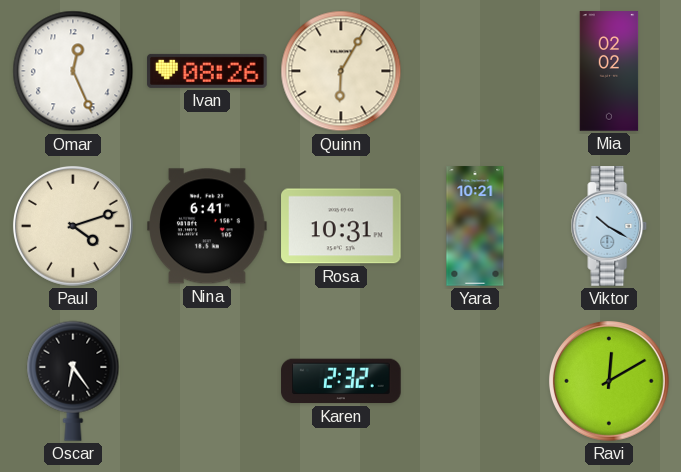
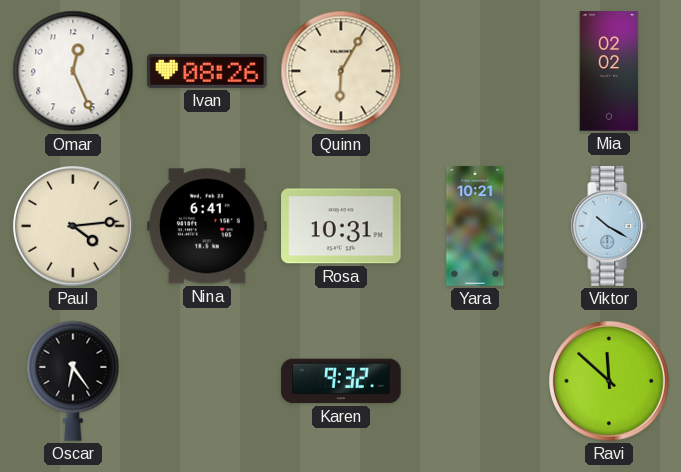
Paul: 4:12 -> 4:14 (73, 226)
Karen: 2:32 -> 9:32 (341, 381)
Ravi: 12:10 -> 11:52 (609, 381)
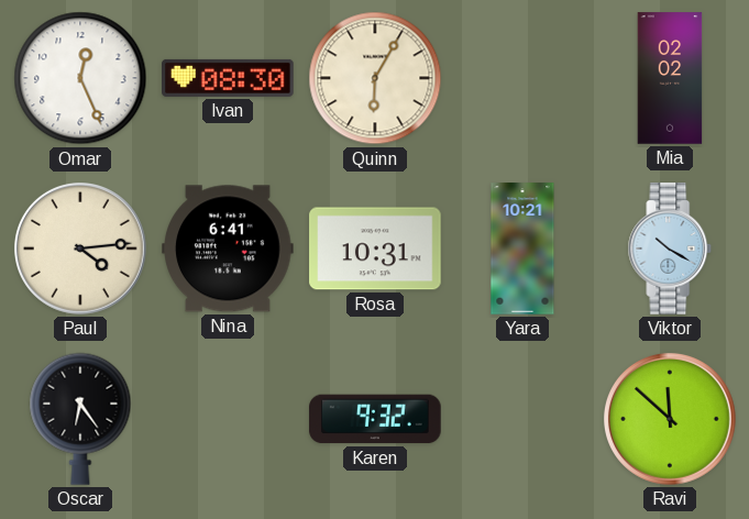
Ivan: 08:26 -> 08:30 (228, 78)
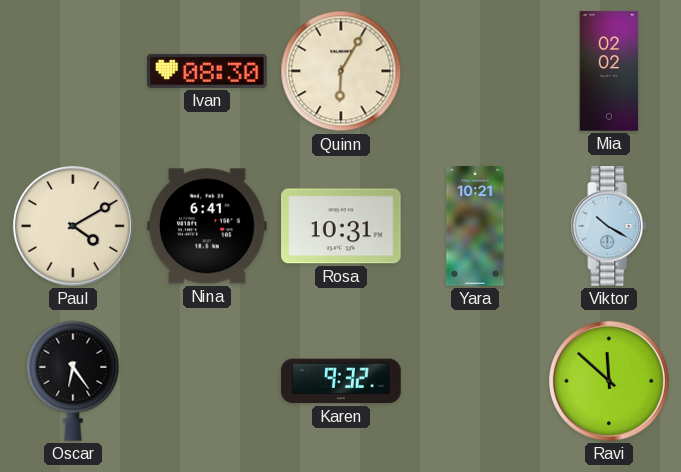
Omar: 12:26 -> none (80, 78)
Paul: 4:14 -> 4:10 (73, 226)
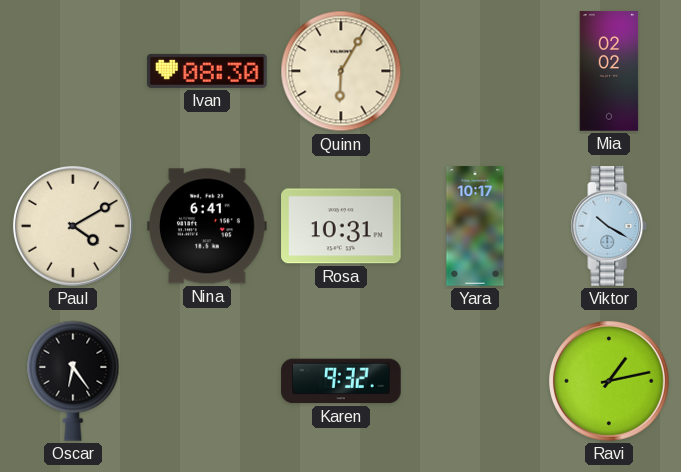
Yara: 10:21 -> 10:17 (475, 226)
Ravi: 11:52 -> 1:13 (609, 381)
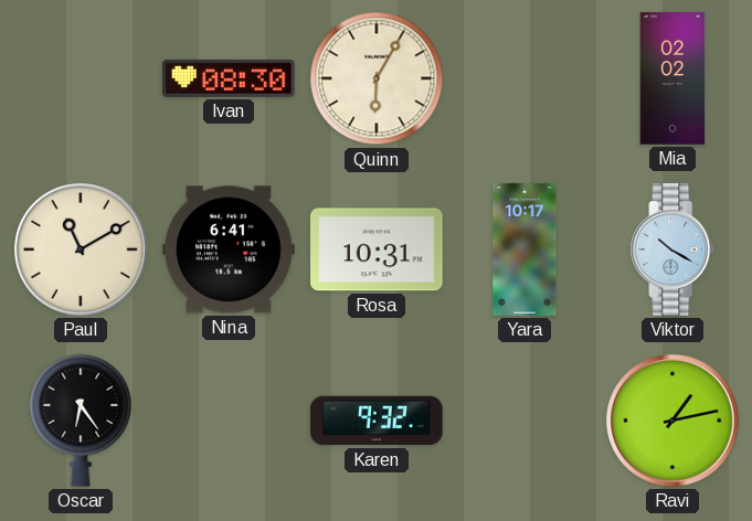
Paul: 4:10 -> 11:10 (81, 249)
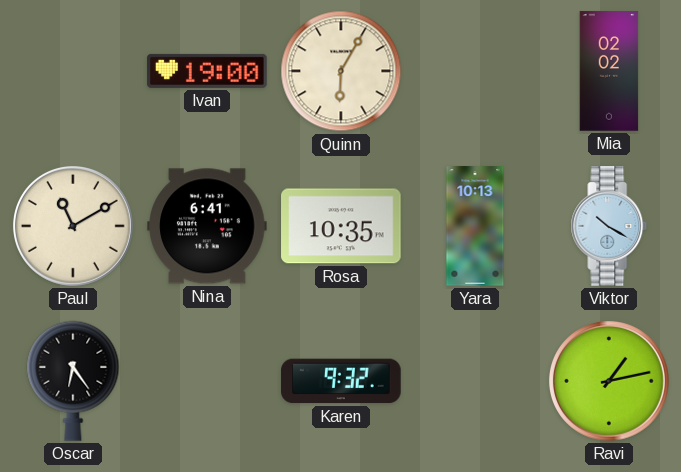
Ivan: 08:30 -> 19:00 (207, 71)
Rosa: 10:31 -> 10:35 (341, 226)
Yara: 10:17 -> 10:13 (475, 226)
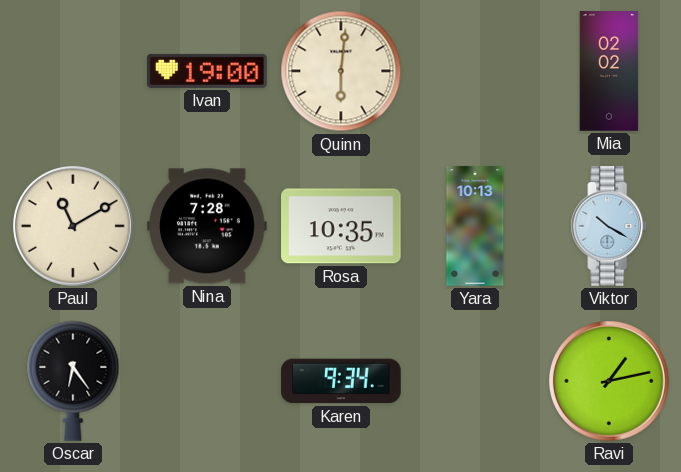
Quinn: 6:05 -> 6:01 (341, 71)
Nina: 6:41 -> 7:28 (207, 226)
Karen: 9:32 -> 9:34 (341, 381)
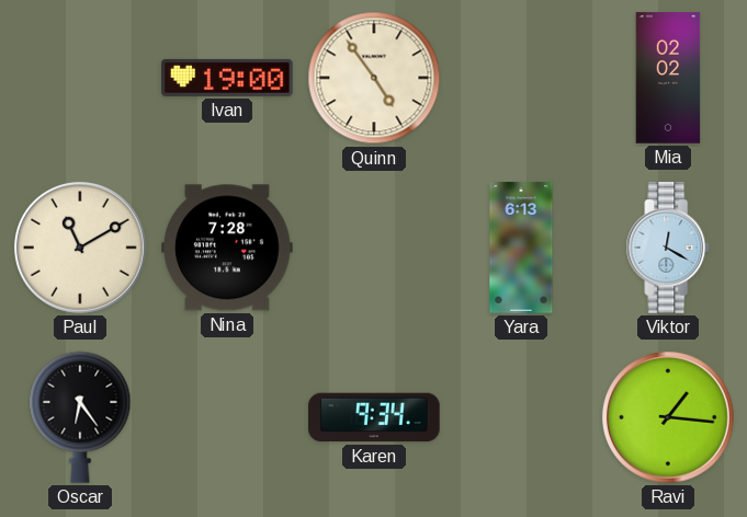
Quinn: 6:01 -> 4:54 (374, 78)
Rosa: 10:35 -> none (341, 226)
Yara: 10:13 -> 6:13 (521, 248)
Viktor: 10:20 -> 12:20 (668, 248)
Ravi: 1:13 -> 1:16 (668, 417)
